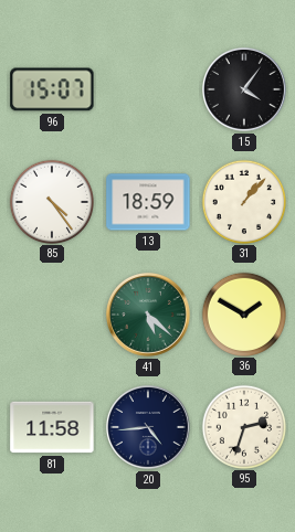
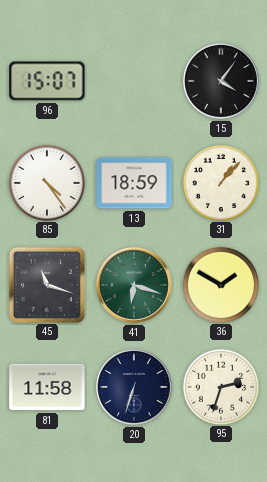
45: none -> 11:18 (46, 284)
41: 5:22 -> 6:18 (134, 285)
20: 4:44 -> 6:33 (134, 387)
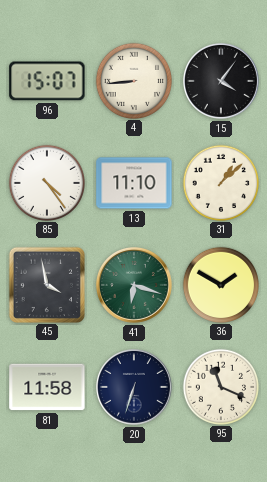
4: none -> 8:44 (133, 80)
13: 18:59 -> 11:10 (134, 183)
31: 1:07 -> 1:08 (220, 182)
45: 11:18 -> 3:58 (46, 284)
95: 2:33 -> 11:19 (220, 386)
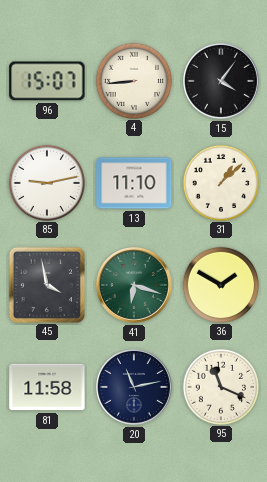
85: 4:24 -> 9:13 (46, 182)
20: 6:33 -> 11:13 (134, 387)
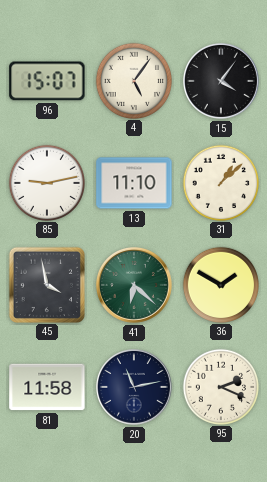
4: 8:44 -> 5:06 (133, 80)
41: 6:18 -> 6:22 (134, 285)
95: 11:19 -> 2:19 (220, 386)
